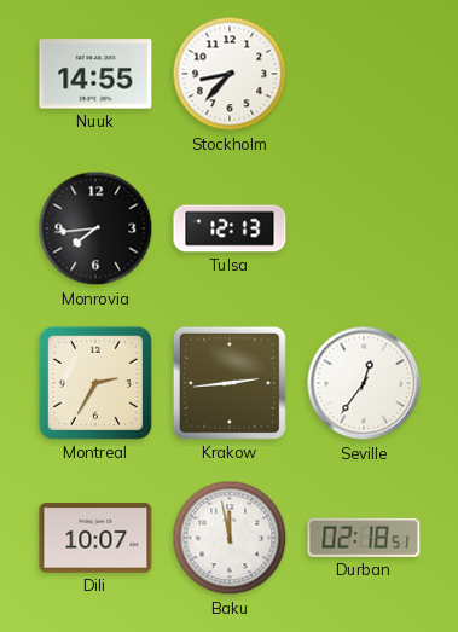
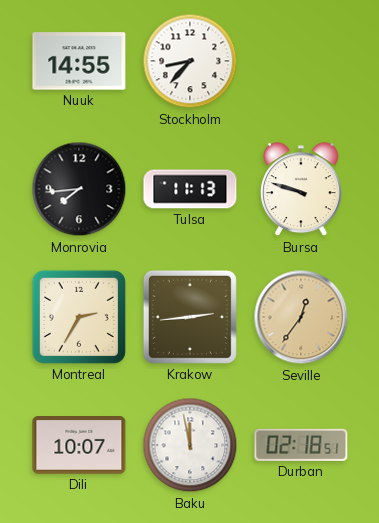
Tulsa: 12:13 -> 11:13 (190, 189)
Bursa: none -> 9:48 (301, 190)
Seville dial: white -> champagne (301, 317)
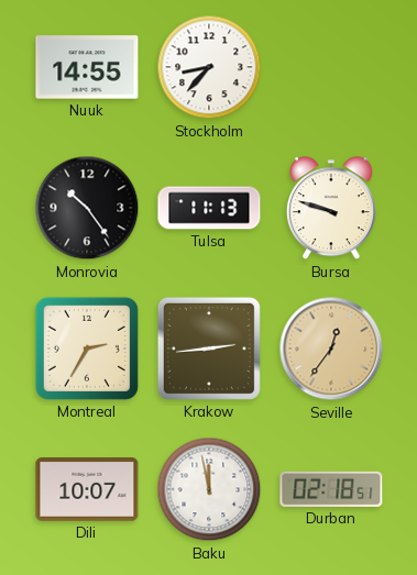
Monrovia: 7:44 -> 10:24 (87, 208)
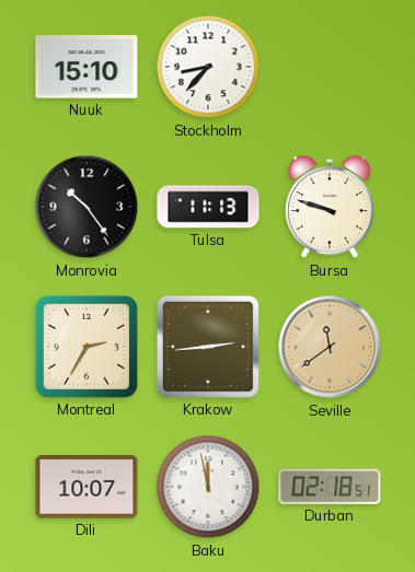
Nuuk: 14:55 -> 15:10 (87, 67)
Seville: 12:36 -> 11:39 (330, 347)
